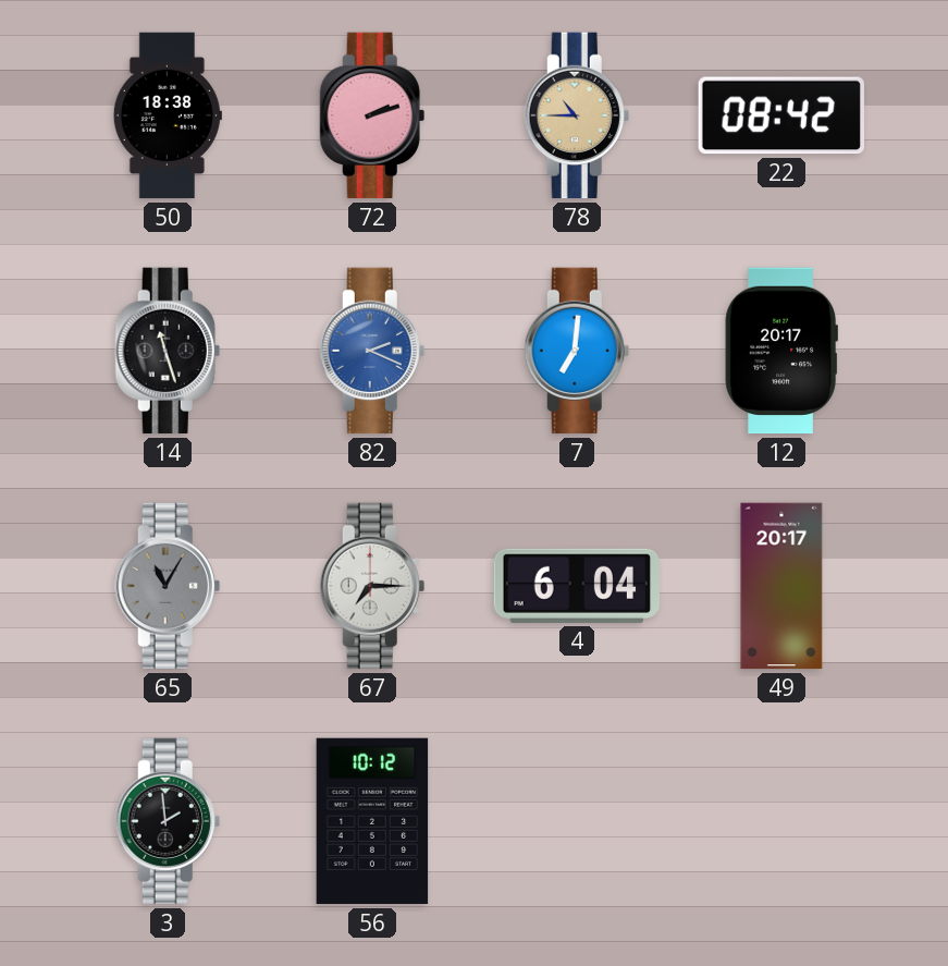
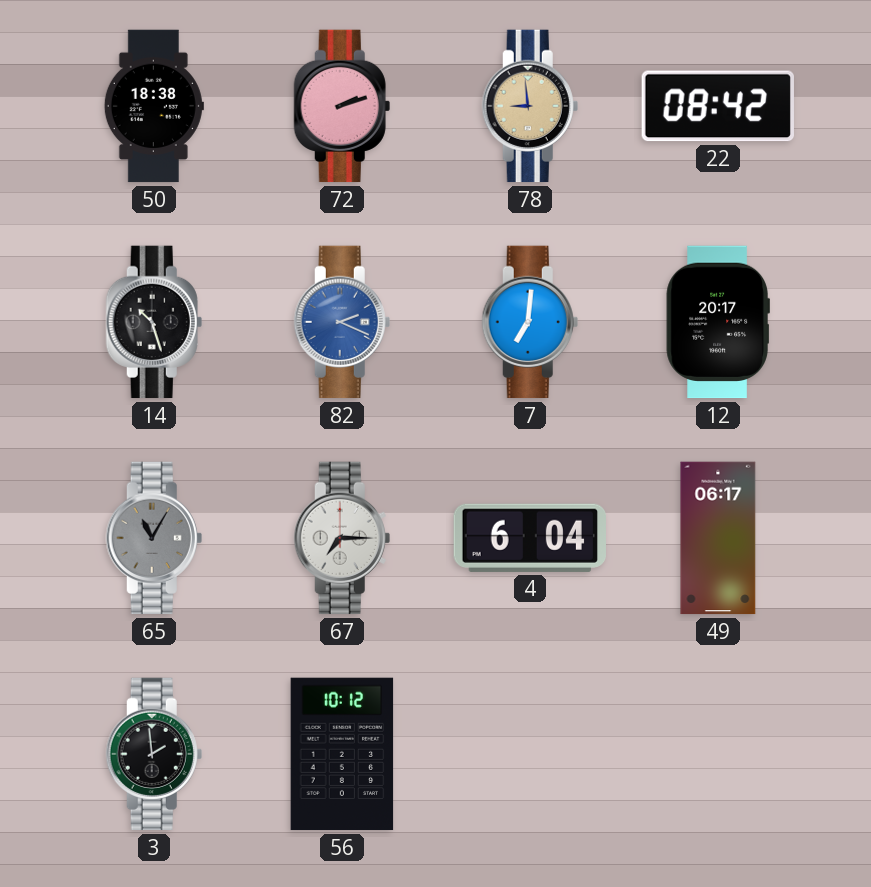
78: 10:45 -> 8:59 (530, 106)
14: 11:27 -> 10:27 (154, 322)
49: 20:17 -> 06:17 (718, 538)
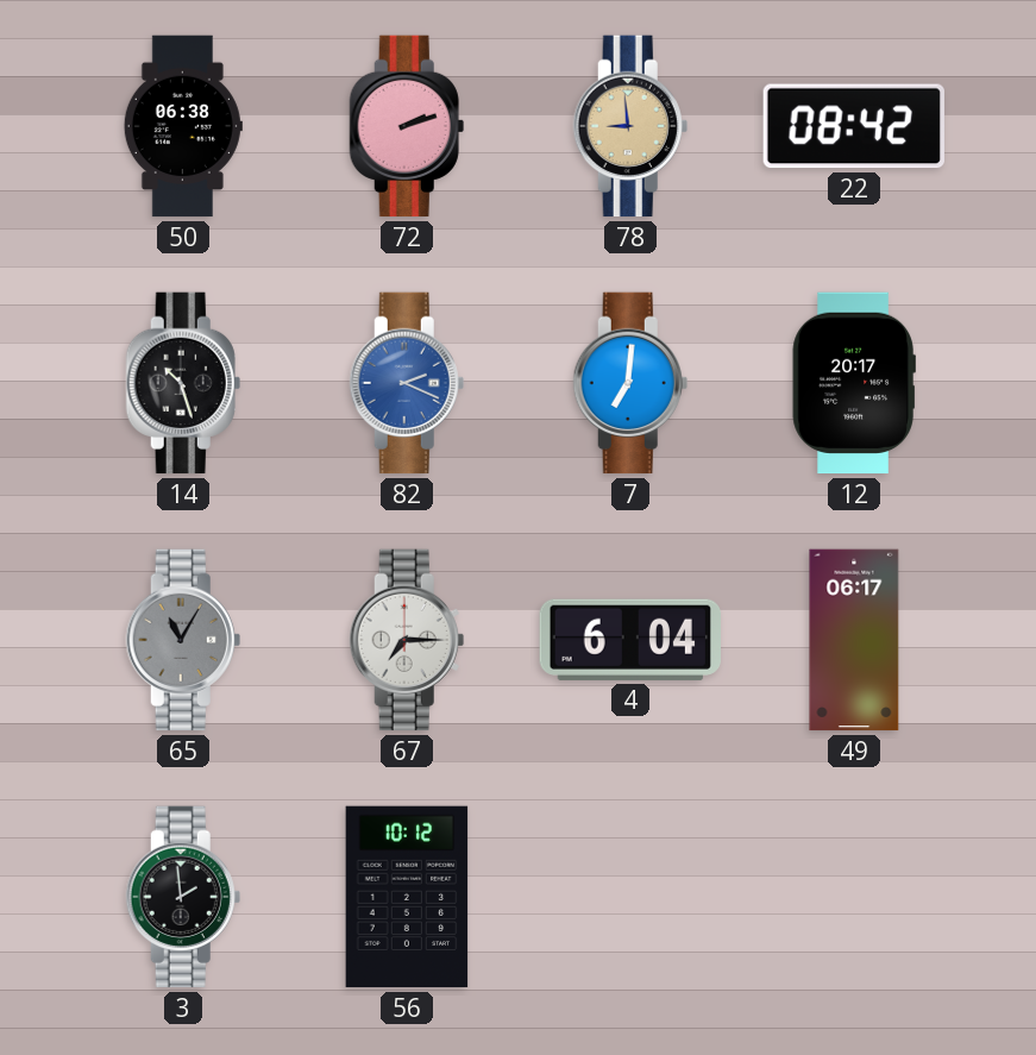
50: 18:38 -> 06:38 (183, 126)
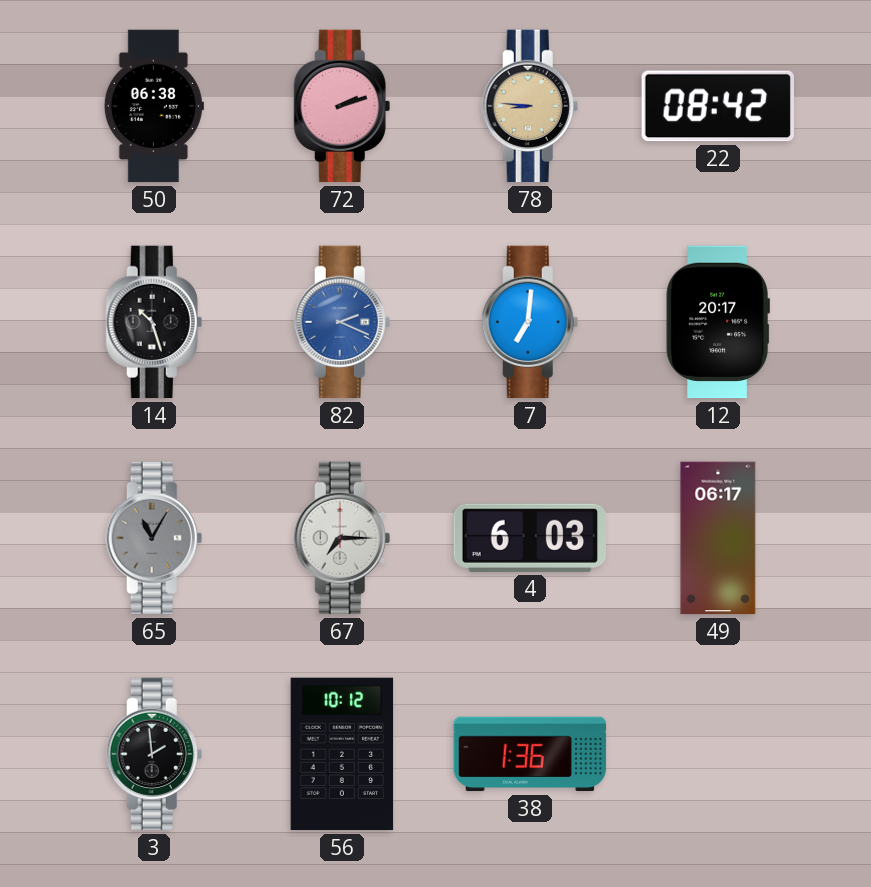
78: 8:59 -> 8:46 (530, 106)
4: 6:04 -> 6:03 (530, 538)
38: none -> 1:36 (530, 754)
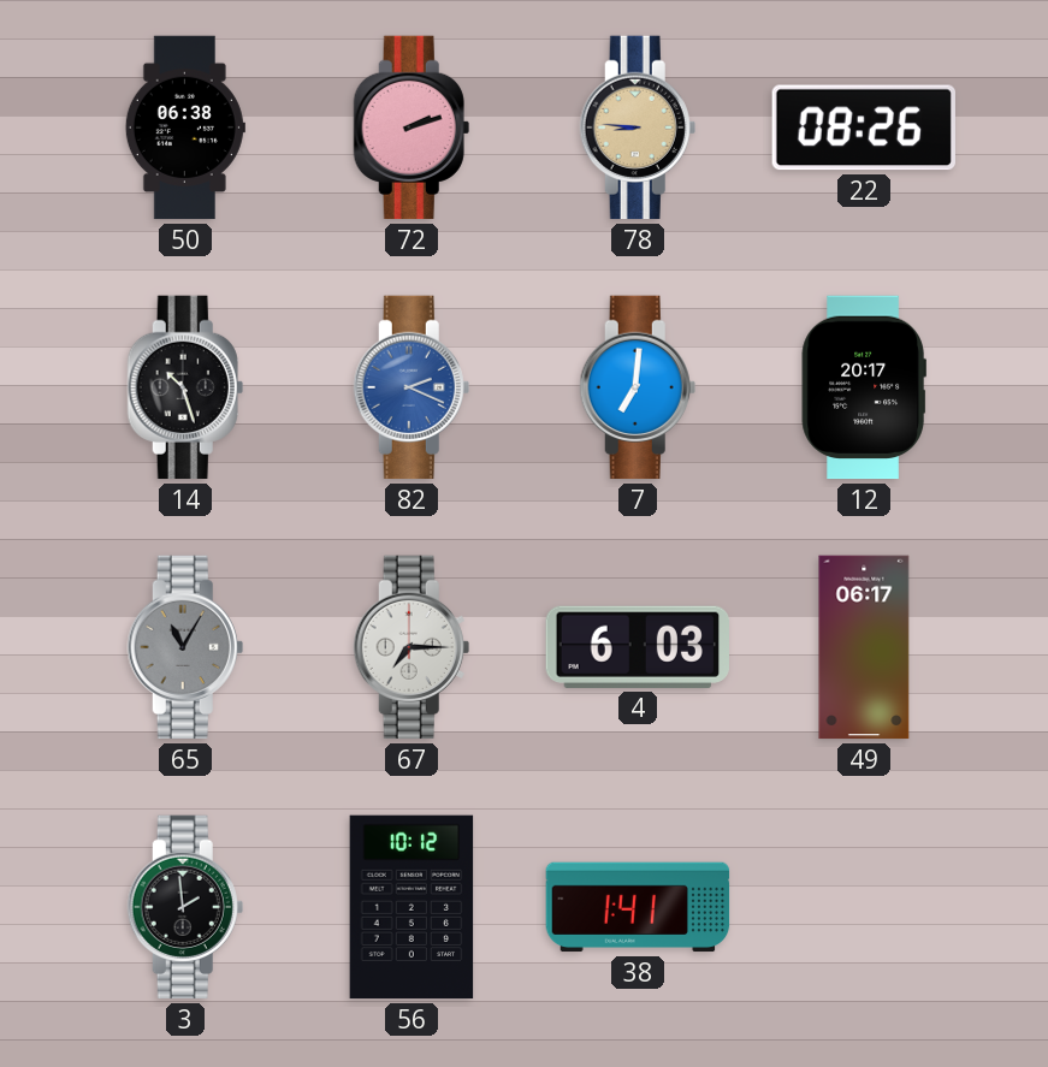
22: 08:42 -> 08:26 (864, 128)
38: 1:36 -> 1:41 (638, 907)
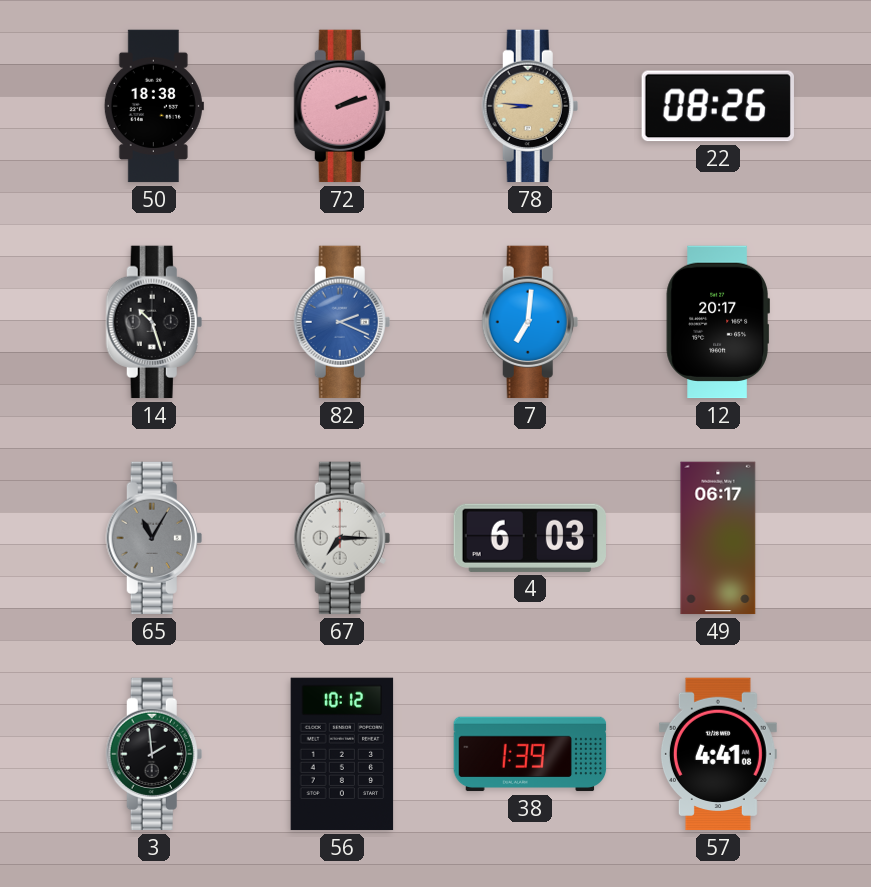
50: 06:38 -> 18:38 (154, 106)
38: 1:41 -> 1:39 (530, 754)
57: none -> 4:41 (718, 754)
